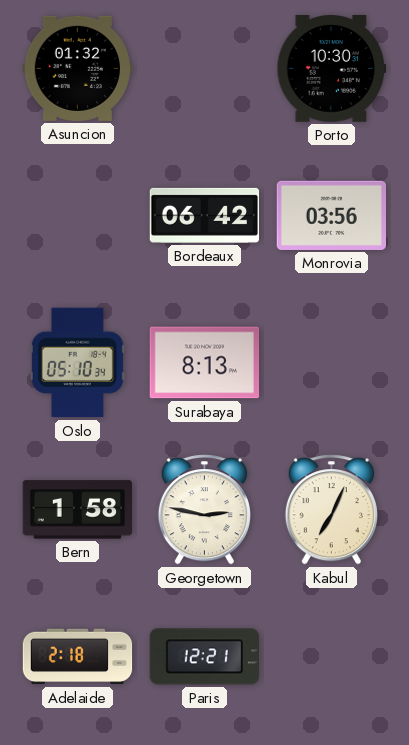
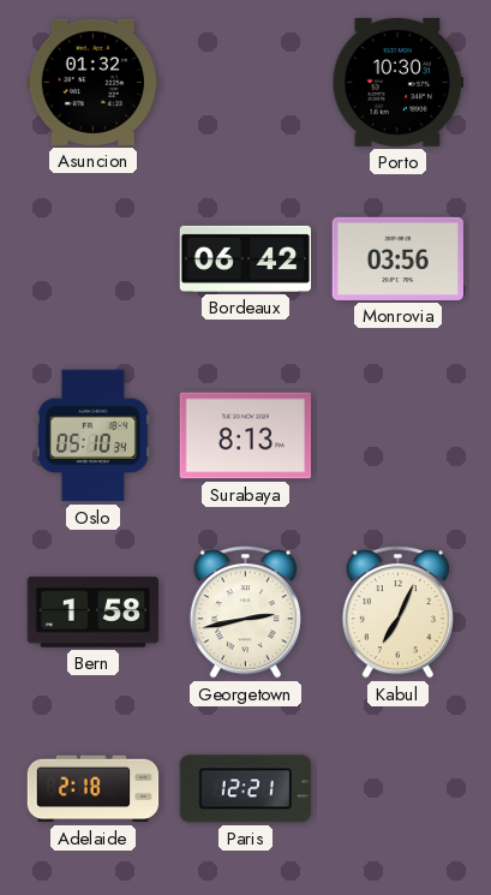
Georgetown: 2:47 -> 2:43 (245, 613)
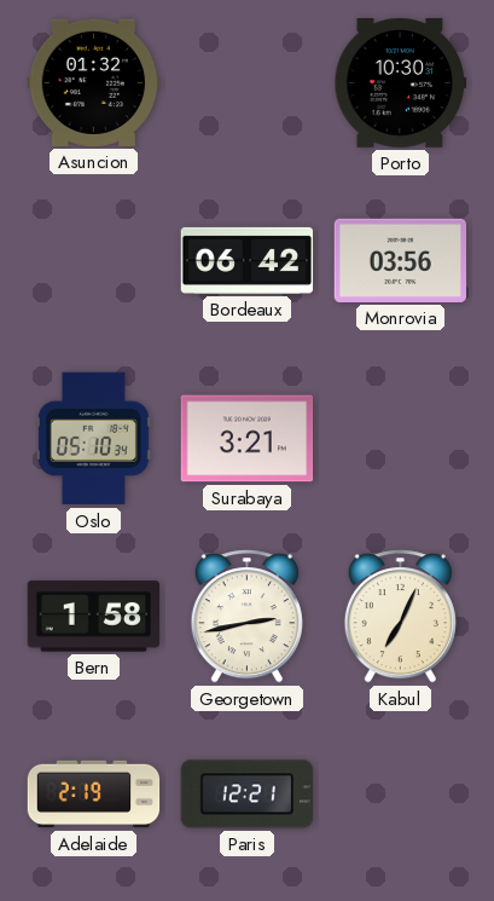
Surabaya: 8:13 -> 3:21 (248, 439)
Adelaide: 2:18 -> 2:19 (94, 795)
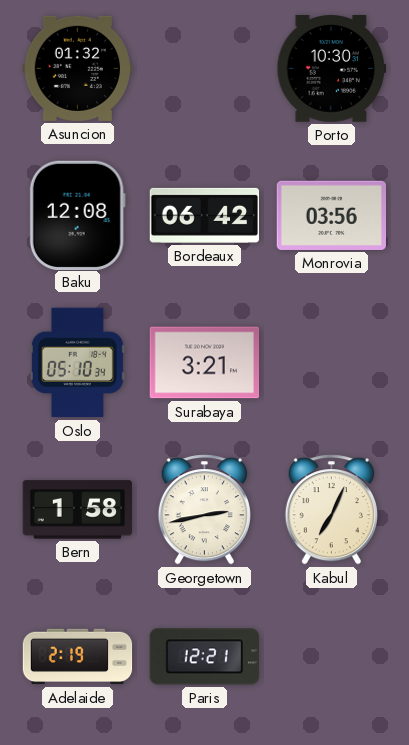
Baku: none -> 12:08 (77, 215)
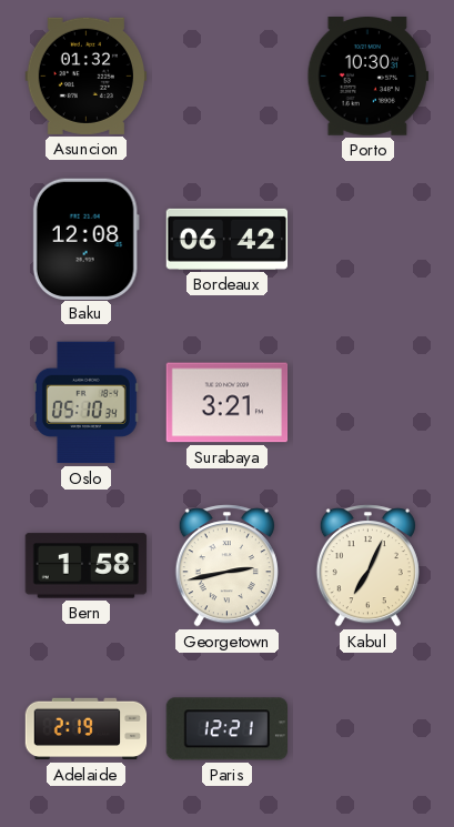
Monrovia: 03:56 -> none (331, 215)
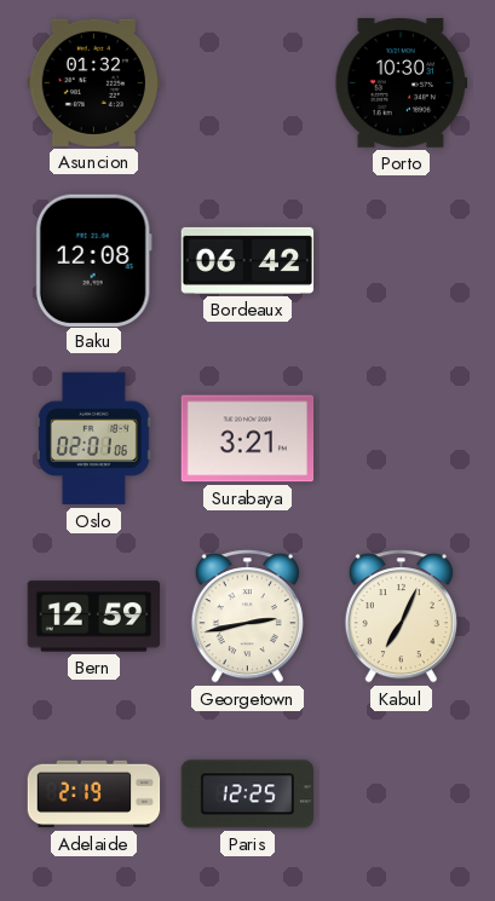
Oslo: 05:10 -> 02:01 (93, 439)
Bern: 1:58 -> 12:59 (94, 617)
Paris: 12:21 -> 12:25 (247, 795)
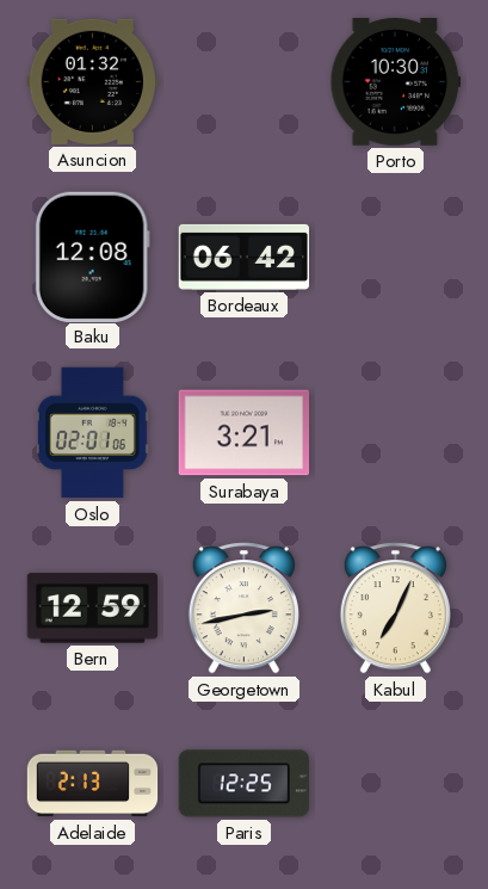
Adelaide: 2:19 -> 2:13 (93, 784)
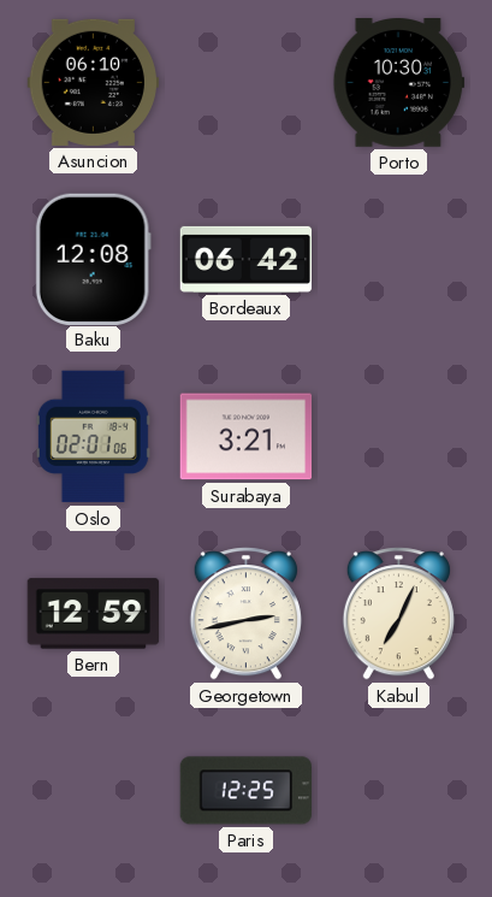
Asuncion: 01:32 -> 06:10 (94, 82)
Adelaide: 2:13 -> none (93, 784)
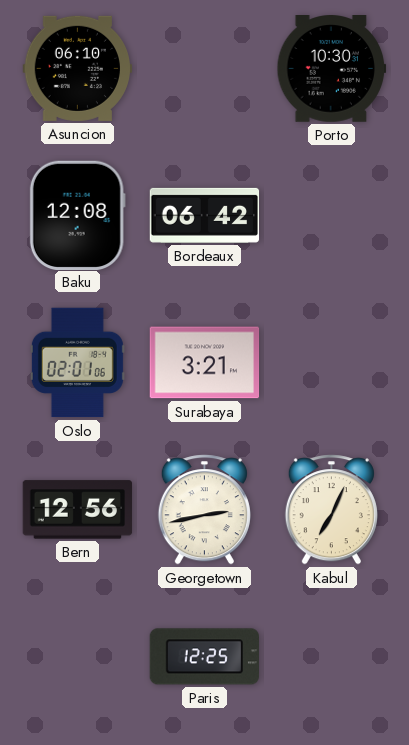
Bern: 12:59 -> 12:56 (78, 510)
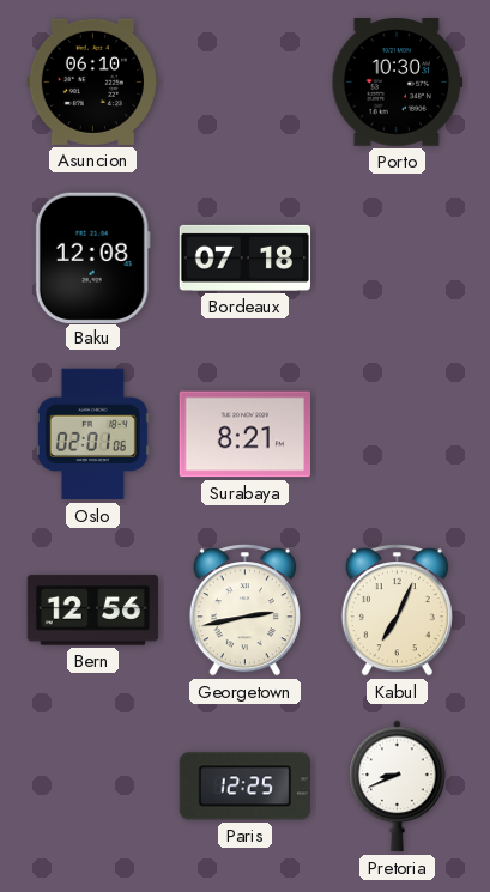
Bordeaux: 06:42 -> 07:18 (246, 257)
Surabaya: 3:21 -> 8:21 (246, 435)
Pretoria: none -> 8:41 (398, 787)
